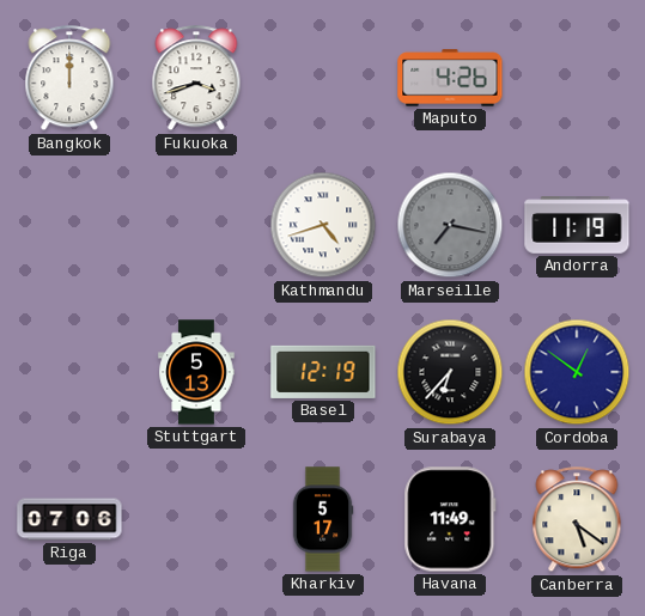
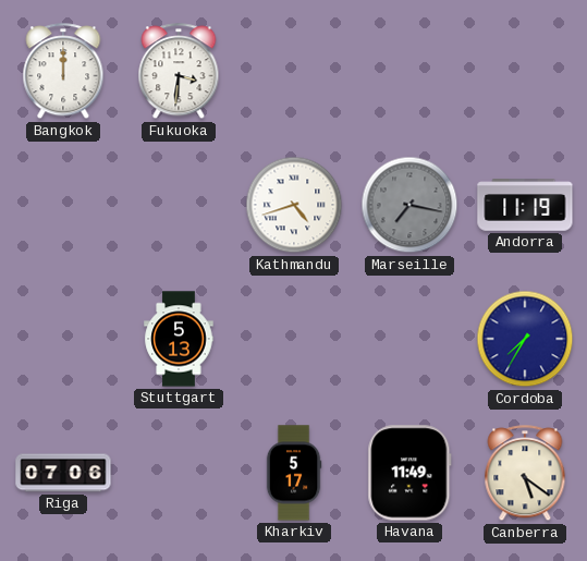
Fukuoka: 3:42 -> 3:31 (179, 72)
Maputo: 4:26 -> none (450, 78)
Basel: 12:19 -> none (323, 372)
Surabaya: 6:37 -> none (450, 372)
Cordoba: 12:51 -> 7:35 (525, 339)
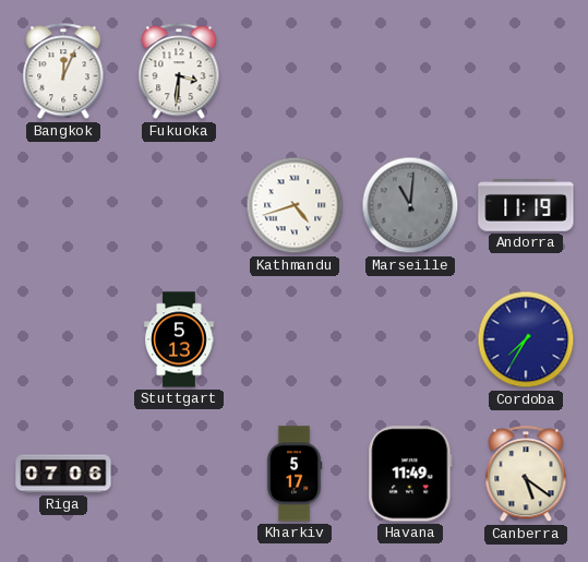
Bangkok: 12:00 -> 12:04 (63, 72)
Marseille: 7:17 -> 11:01 (410, 205)
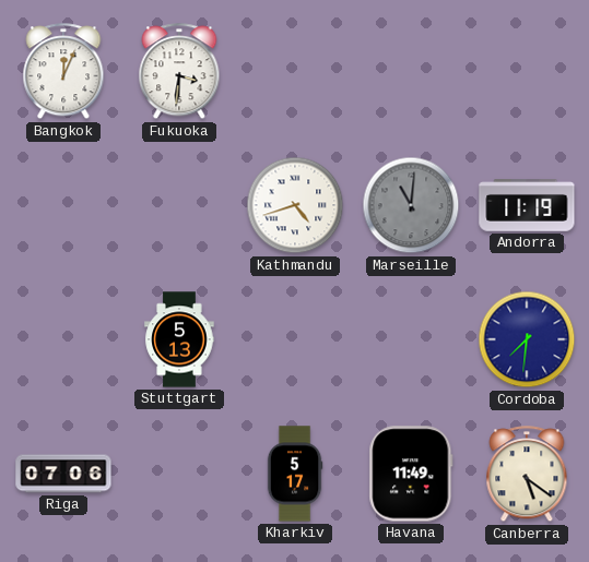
Cordoba: 7:35 -> 7:31 (527, 339)
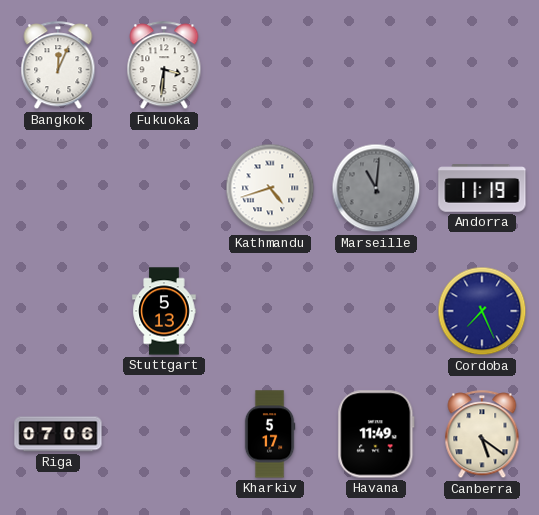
Cordoba: 7:31 -> 7:26 (482, 311)
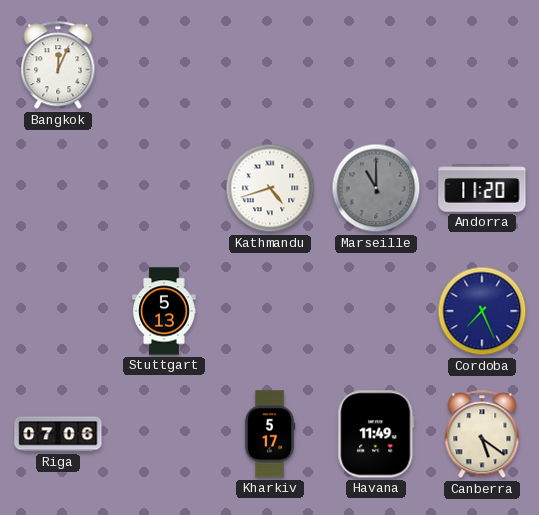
Fukuoka: 3:31 -> none (164, 66)
Marseille: 11:01 -> 11:00 (376, 188)
Andorra: 11:19 -> 11:20 (482, 188)
